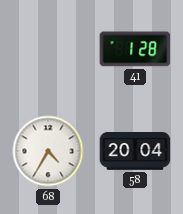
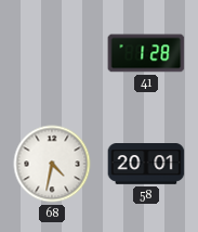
68: 4:35 -> 4:32 (52, 164)
58: 20:04 -> 20:01 (146, 165)
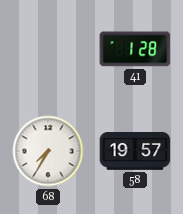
68: 4:32 -> 7:35 (48, 151)
58: 20:01 -> 19:57 (135, 152)
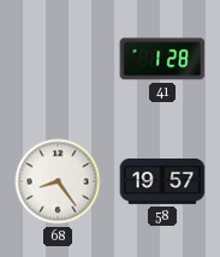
68: 7:35 -> 8:24 (58, 181)
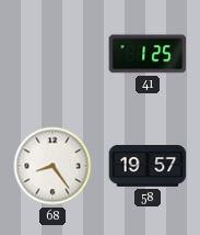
41: 1:28 -> 1:25 (148, 54)
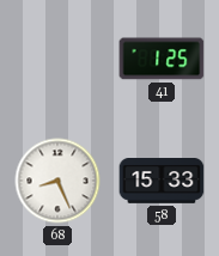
68: 8:24 -> 8:26 (57, 181)
58: 19:57 -> 15:33 (162, 182)
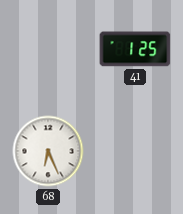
68: 8:26 -> 6:26 (48, 151)
58: 15:33 -> none (162, 182)
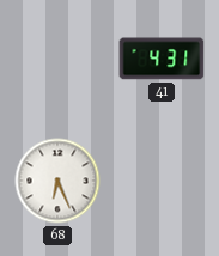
41: 1:25 -> 4:31 (162, 59)
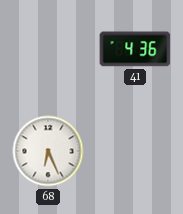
41: 4:31 -> 4:36 (135, 49)
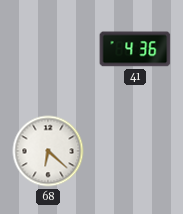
68: 6:26 -> 6:22 (48, 151)
